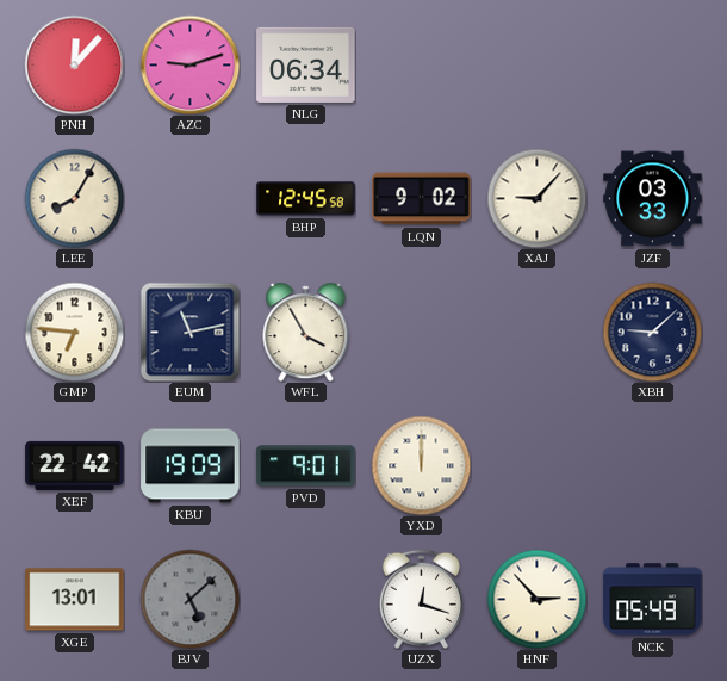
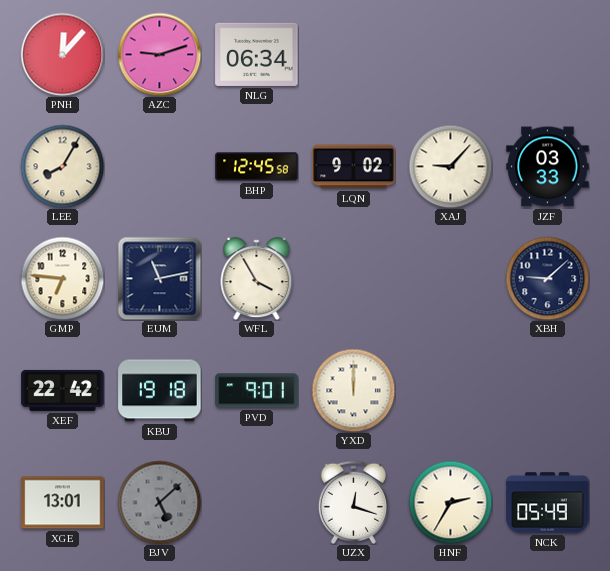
KBU: 19:09 -> 19:18 (160, 391)
HNF: 2:53 -> 2:35 (450, 502)
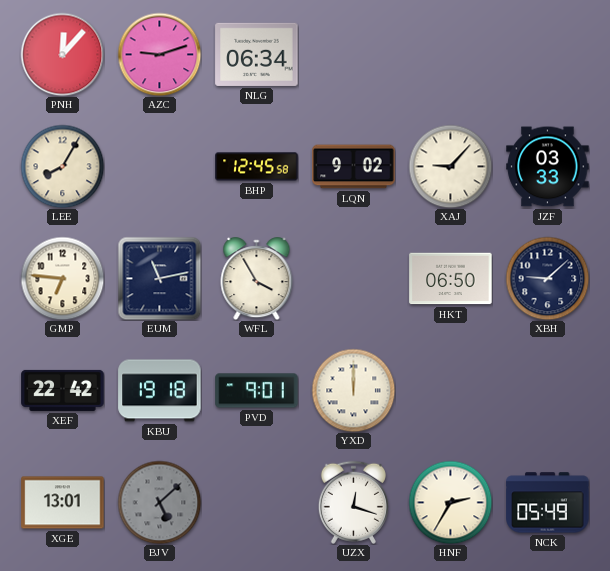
HKT: none -> 06:50 (451, 279)
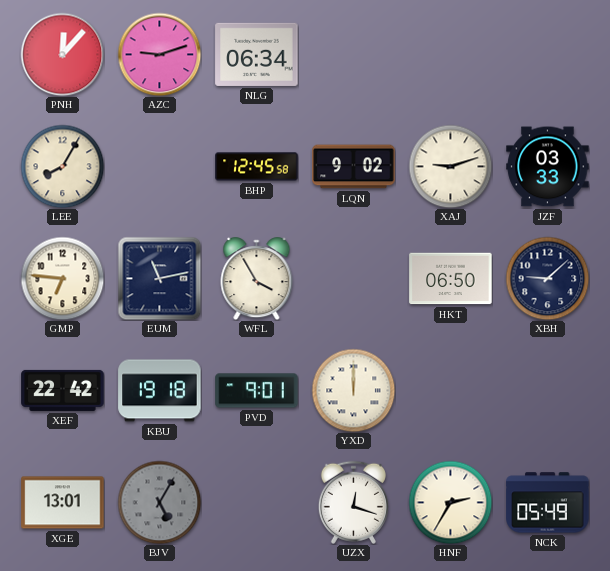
XAJ: 9:07 -> 9:12 (450, 166)
BJV: 5:08 -> 5:05 (159, 502)
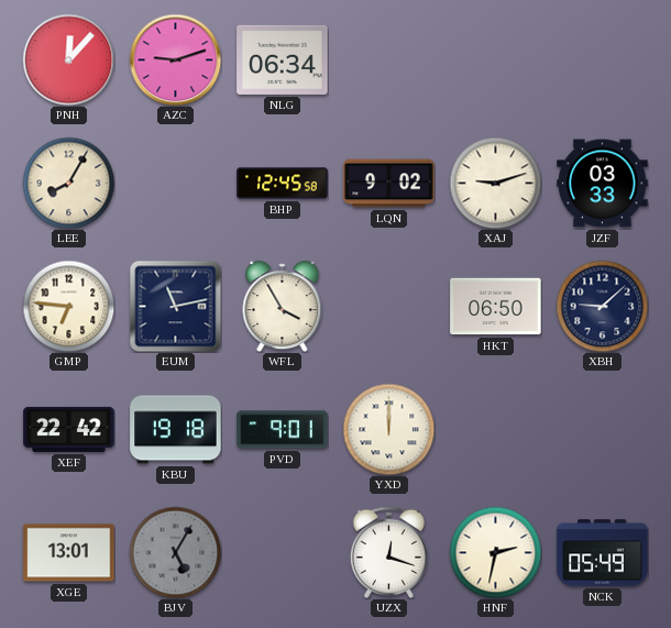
HNF: 2:35 -> 2:32 (495, 552)
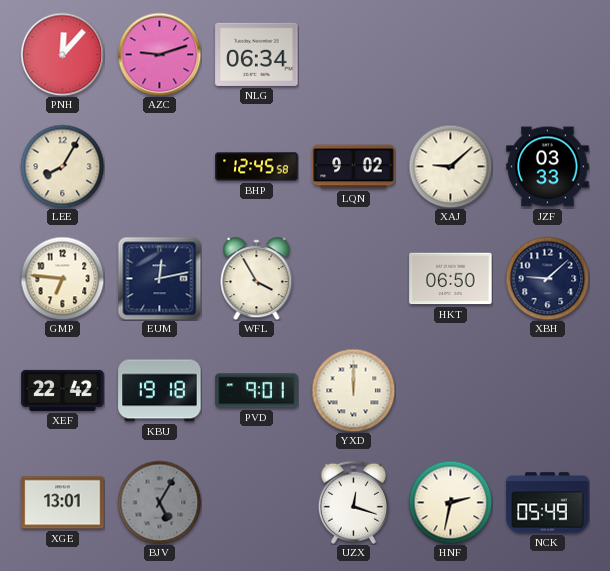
XAJ: 9:12 -> 9:08 (450, 166)
EUM: 11:13 -> 12:13 (159, 278)
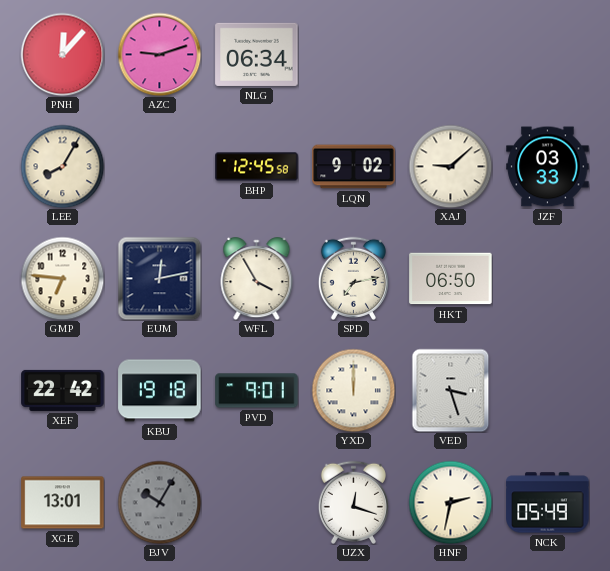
SPD: none -> 7:13 (353, 278)
XBH: 9:08 -> none (547, 278)
VED: none -> 3:27 (451, 390)
BJV: 5:05 -> 10:05 (159, 502)
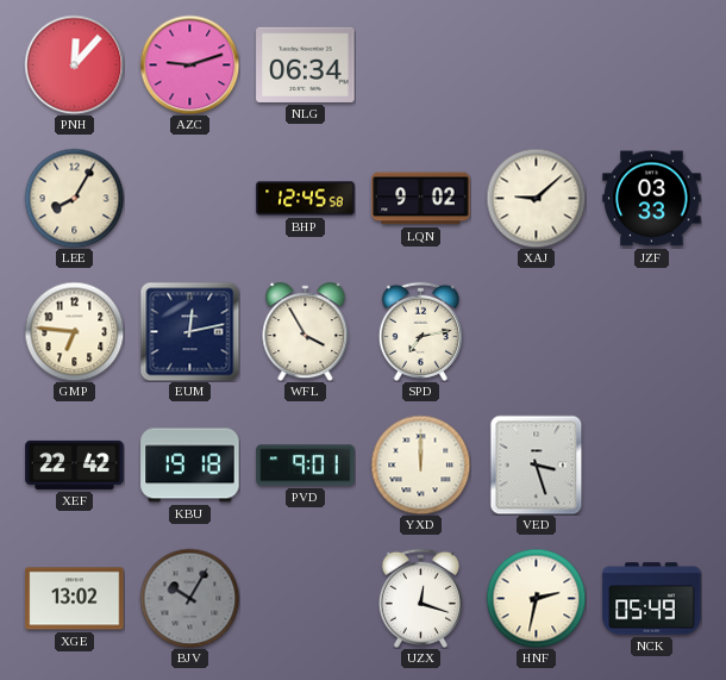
HKT: 06:50 -> none (451, 279)
XGE: 13:01 -> 13:02 (75, 599)
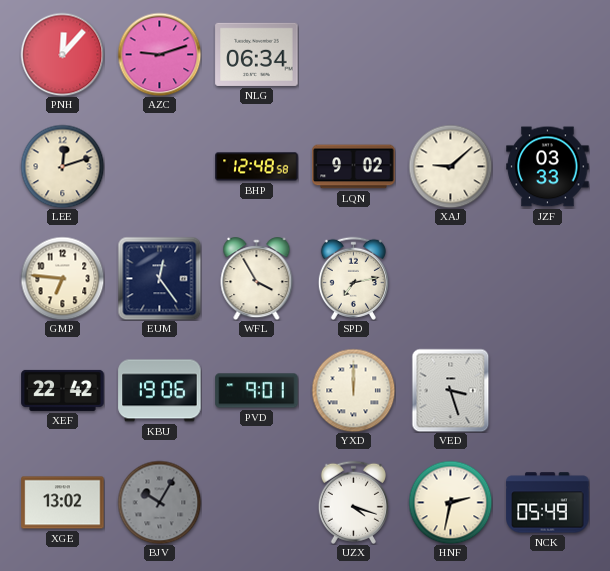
LEE: 8:05 -> 12:12 (62, 166)
BHP: 12:45 -> 12:48 (257, 167)
EUM: 12:13 -> 12:24 (159, 278)
KBU: 19:18 -> 19:06 (160, 391)
UZX: 12:18 -> 4:18 (353, 502)
